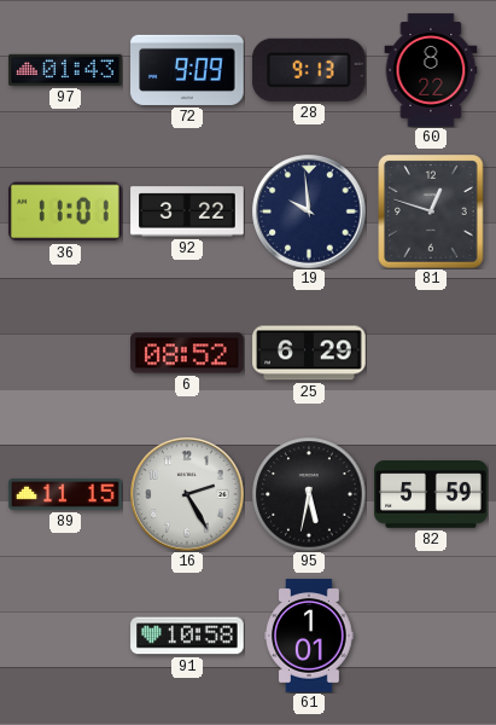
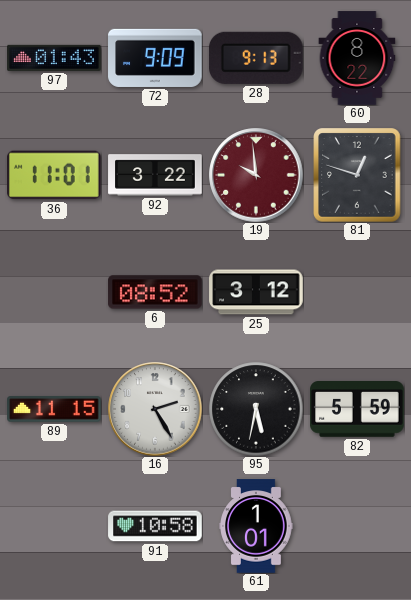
19 dial: navy -> burgundy (256, 175)
25: 6:29 -> 3:12 (256, 292)
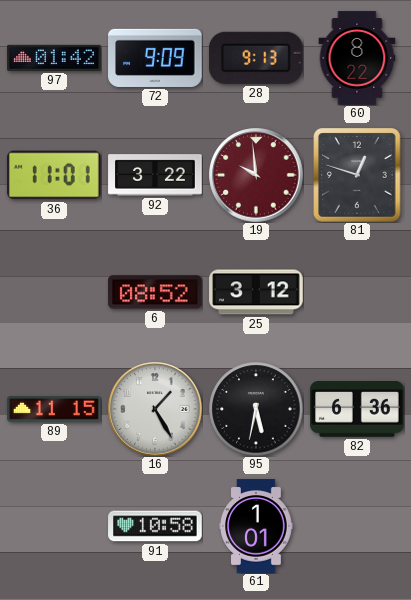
97: 01:43 -> 01:42 (54, 58)
16: 2:25 -> 1:25 (155, 409)
82: 5:59 -> 6:36 (357, 409)
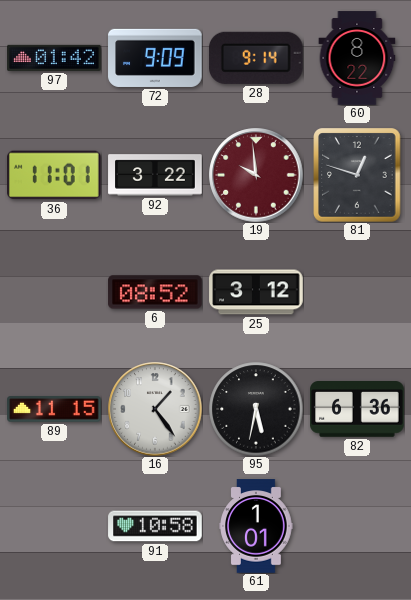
28: 9:13 -> 9:14 (256, 58)
16: 1:25 -> 1:24 (155, 409)
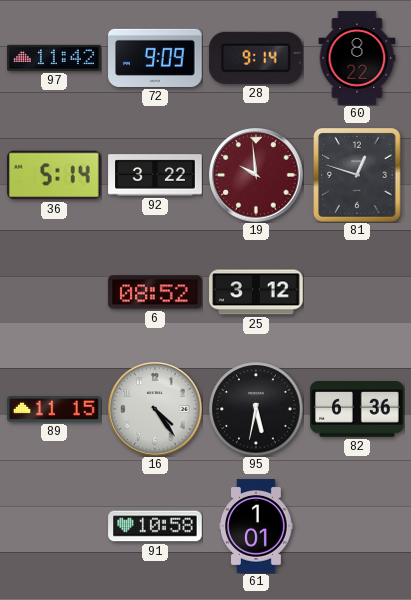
97: 01:42 -> 11:42 (54, 58)
36: 11:01 -> 5:14 (55, 175)
16: 1:24 -> 4:24 (155, 409)
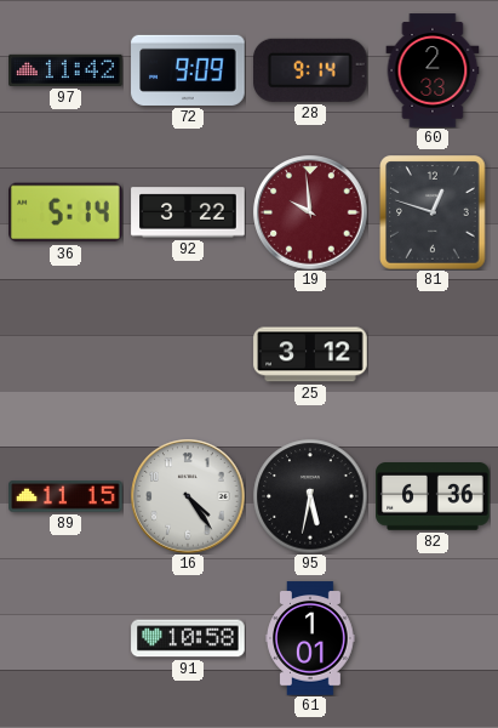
60: 8:22 -> 2:33 (433, 70)
6: 08:52 -> none (155, 292)
